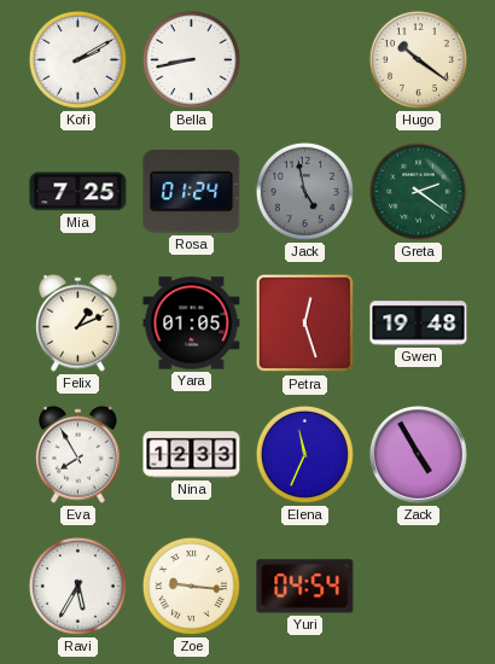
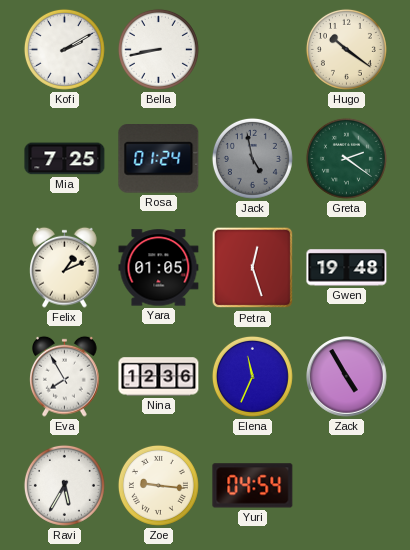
Nina: 12:33 -> 12:36 (159, 377)
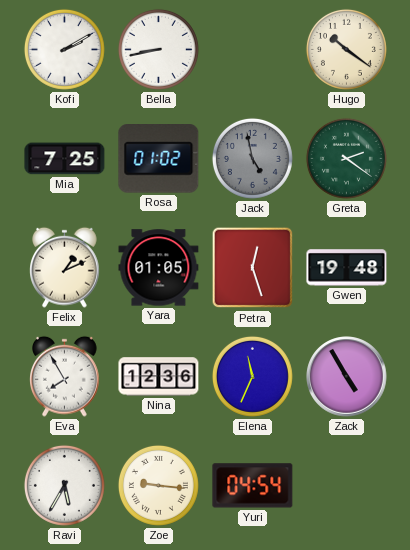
Rosa: 01:24 -> 01:02 (159, 159)
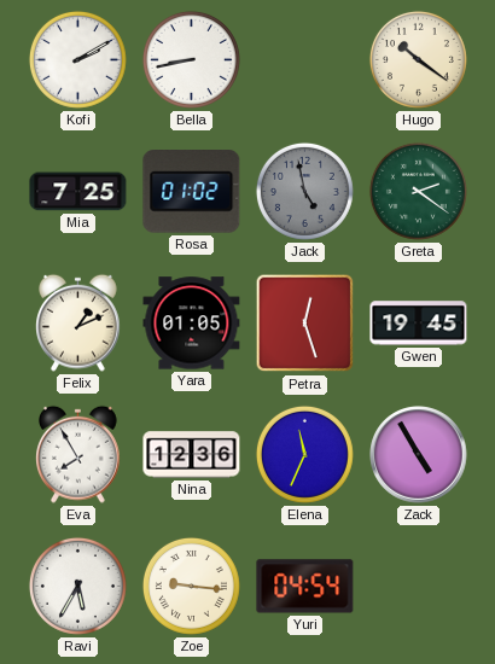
Gwen: 19:48 -> 19:45 (419, 324)
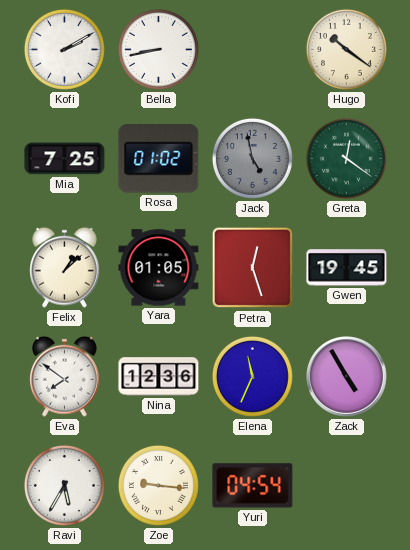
Greta: 2:21 -> 12:21 (346, 158)
Felix: 1:11 -> 1:08 (65, 267)
Eva: 7:55 -> 7:51 (65, 376)
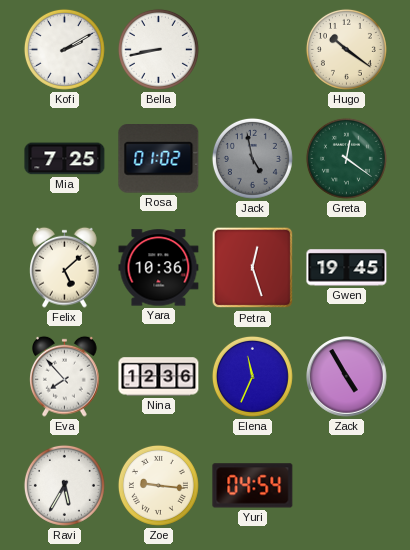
Felix: 1:08 -> 5:08 (65, 267)
Yara: 01:05 -> 10:36 (159, 268)
Eva: 7:51 -> 7:53 (65, 376)
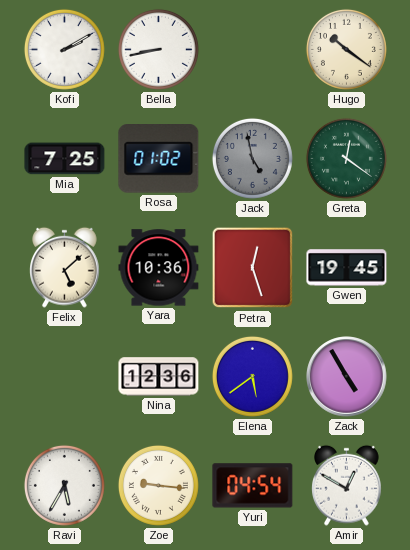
Eva: 7:53 -> none (65, 376)
Elena: 11:34 -> 5:39 (252, 376)
Amir: none -> 12:50 (347, 485)
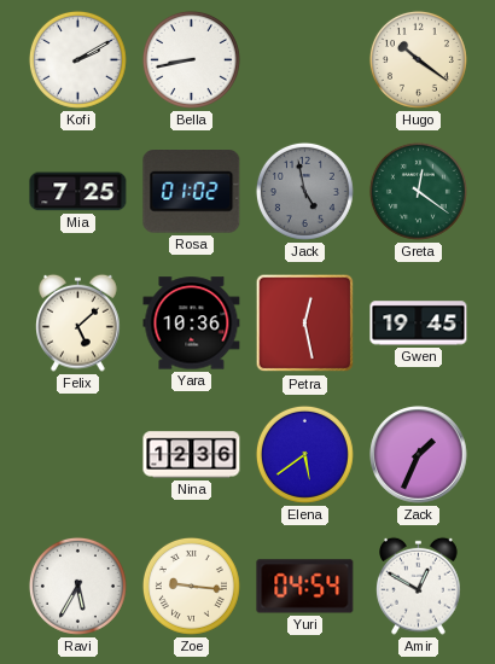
Petra: 12:27 -> 12:28 (305, 324)
Zack: 4:55 -> 1:34 (419, 455)
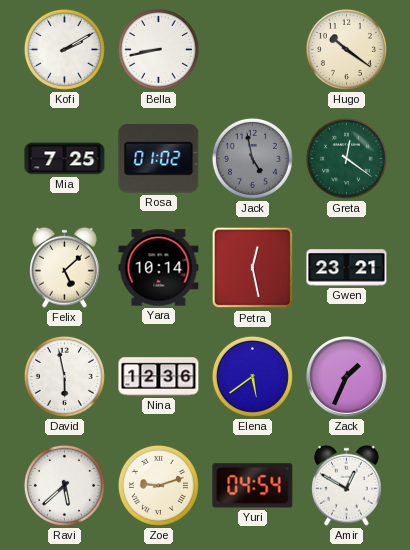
Yara: 10:36 -> 10:14 (159, 268)
Gwen: 19:45 -> 23:21 (347, 268)
David: none -> 5:58 (64, 376)
Ravi: 5:35 -> 5:38 (64, 485)
Zoe: 9:16 -> 9:12 (158, 485)
